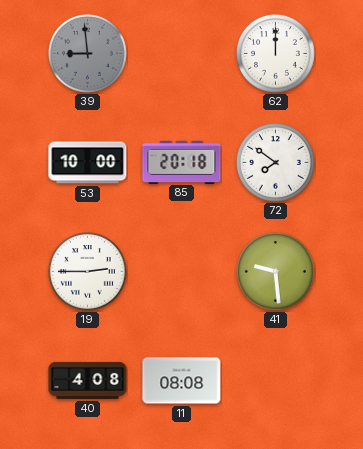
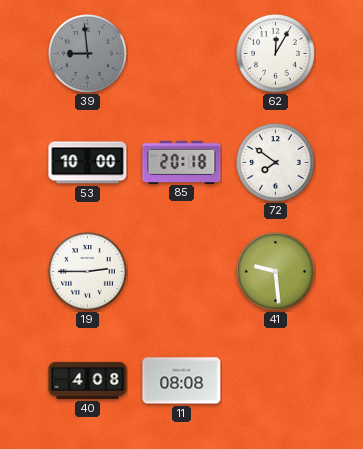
62: 12:00 -> 12:05 (276, 54)
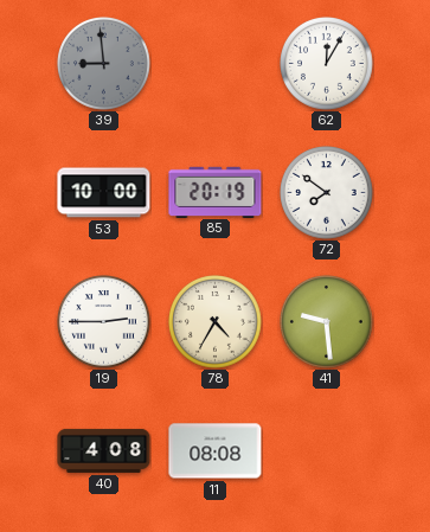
85: 20:18 -> 20:19 (216, 192)
78: none -> 4:35 (216, 322)
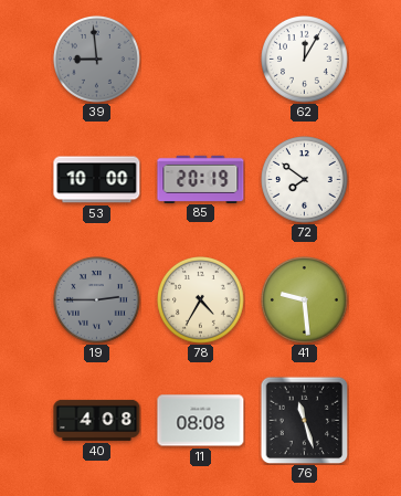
19 dial: white -> grey (97, 300)
76: none -> 11:27 (304, 420)
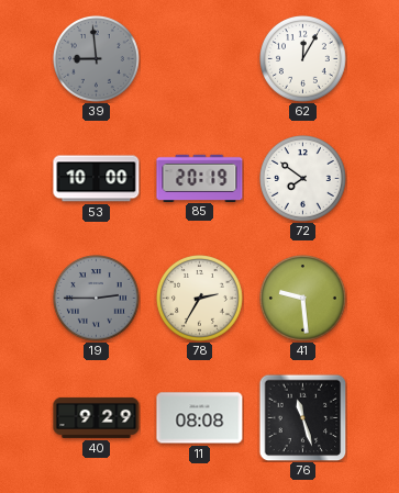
78: 4:35 -> 2:35 (200, 299)
40: 4:08 -> 9:29 (97, 417)
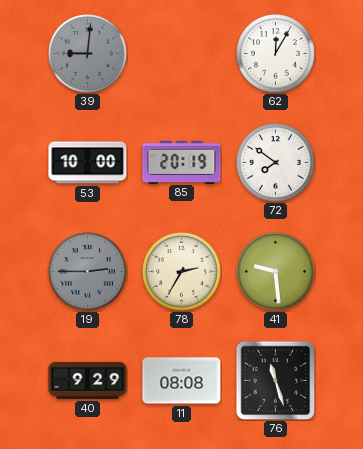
39: 8:59 -> 9:01 (88, 54)
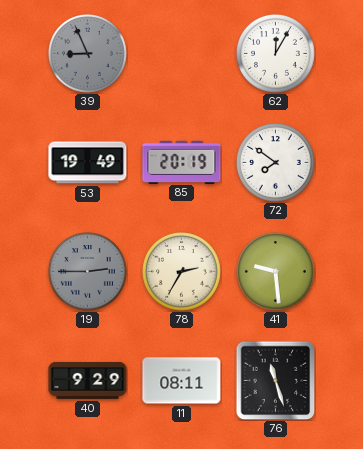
39: 9:01 -> 8:56 (88, 54)
53: 10:00 -> 19:49 (88, 163)
11: 08:08 -> 08:11 (182, 381)
